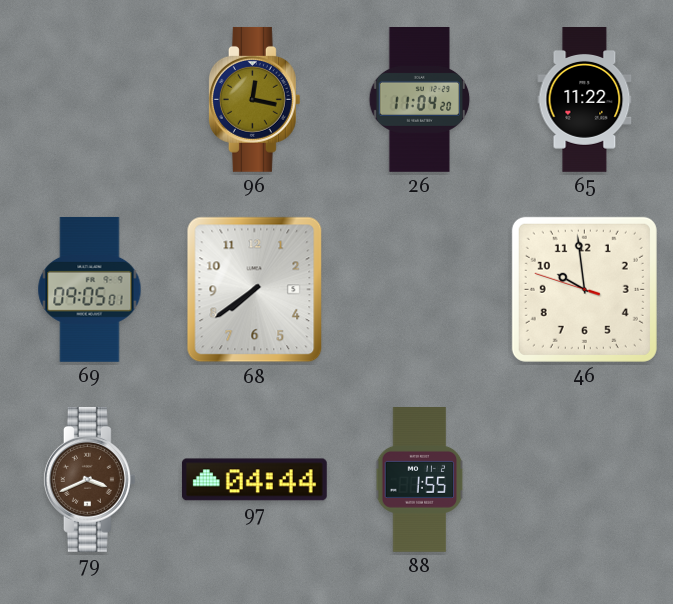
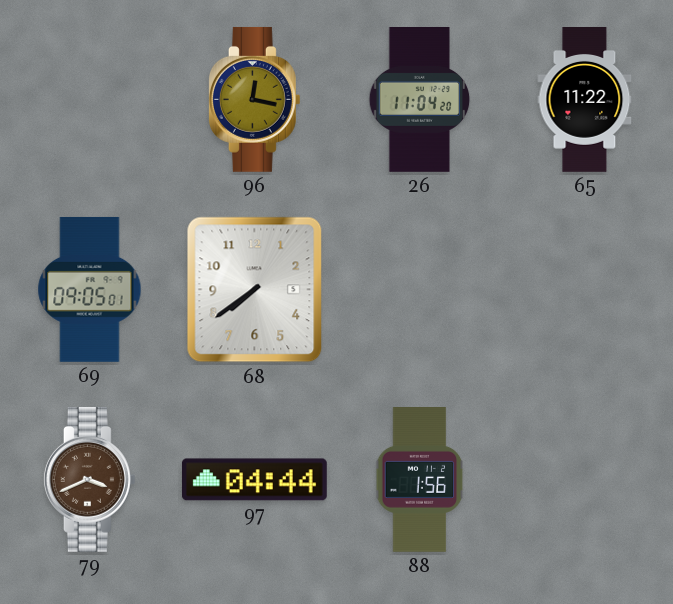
46: 9:58 -> none (584, 289)
88: 1:55 -> 1:56 (420, 480)
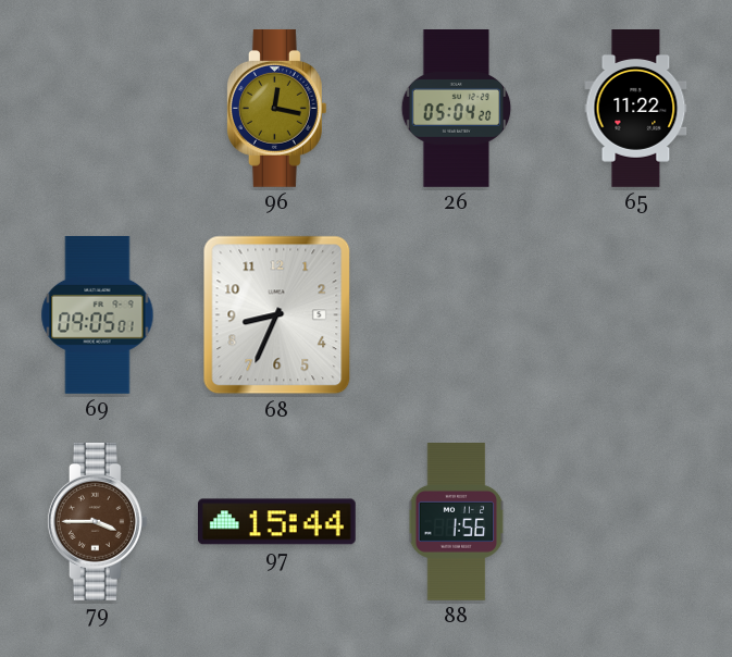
26: 11:04 -> 05:04 (457, 109)
68: 7:39 -> 8:34 (277, 315)
79: 3:41 -> 3:45 (97, 521)
97: 04:44 -> 15:44 (276, 522)
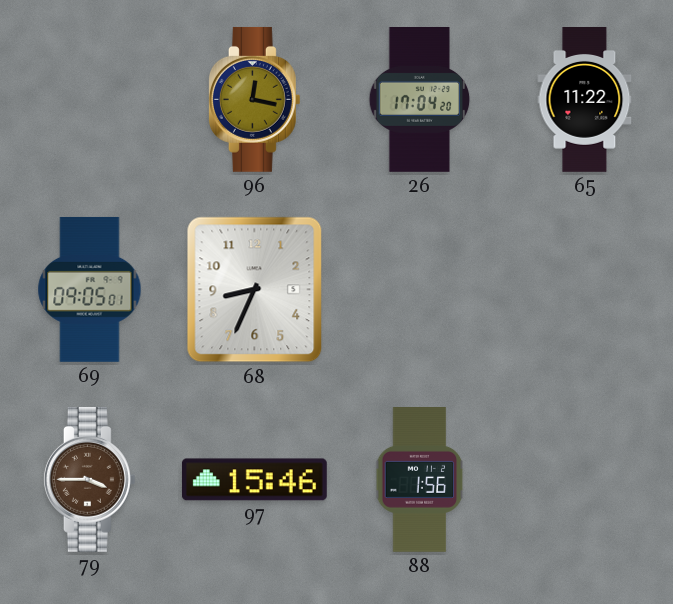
26: 05:04 -> 17:04 (420, 100)
97: 15:44 -> 15:46 (254, 480)
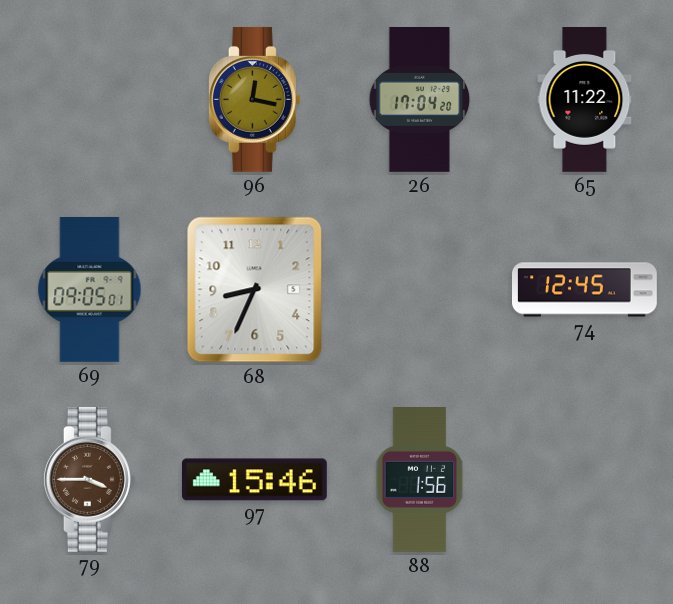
74: none -> 12:45 (585, 290)
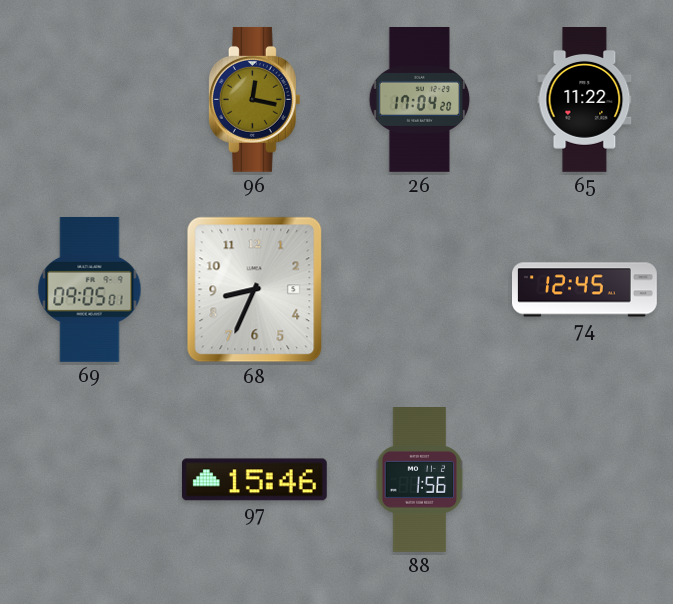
79: 3:45 -> none (89, 479)
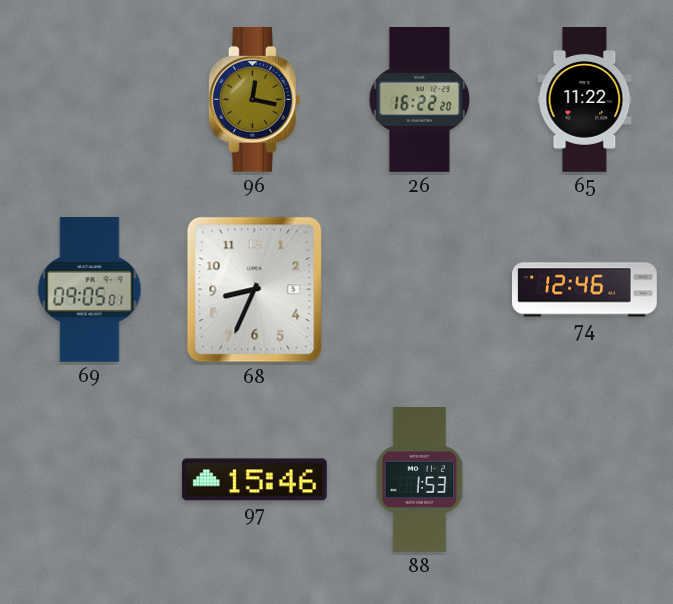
26: 17:04 -> 16:22 (420, 100)
74: 12:45 -> 12:46 (585, 290)
88: 1:56 -> 1:53 (420, 480)
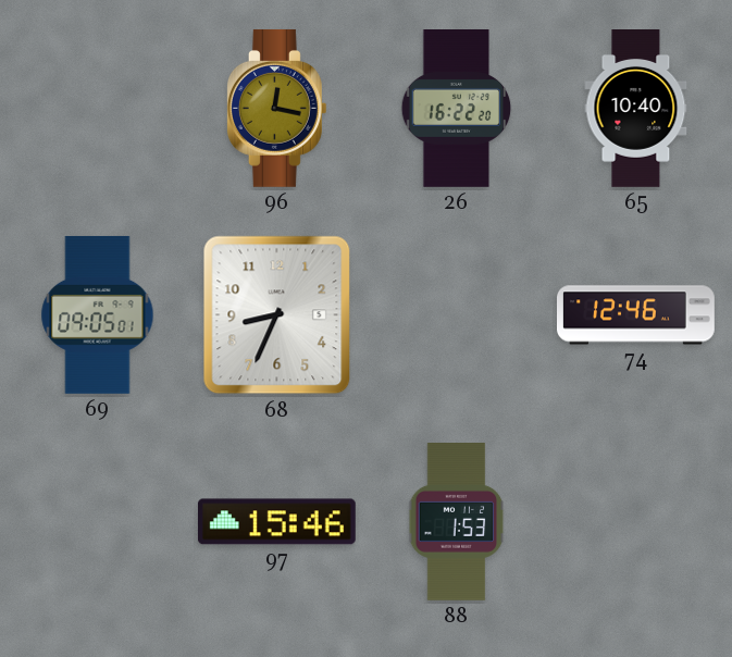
65: 11:22 -> 10:40 (636, 109)
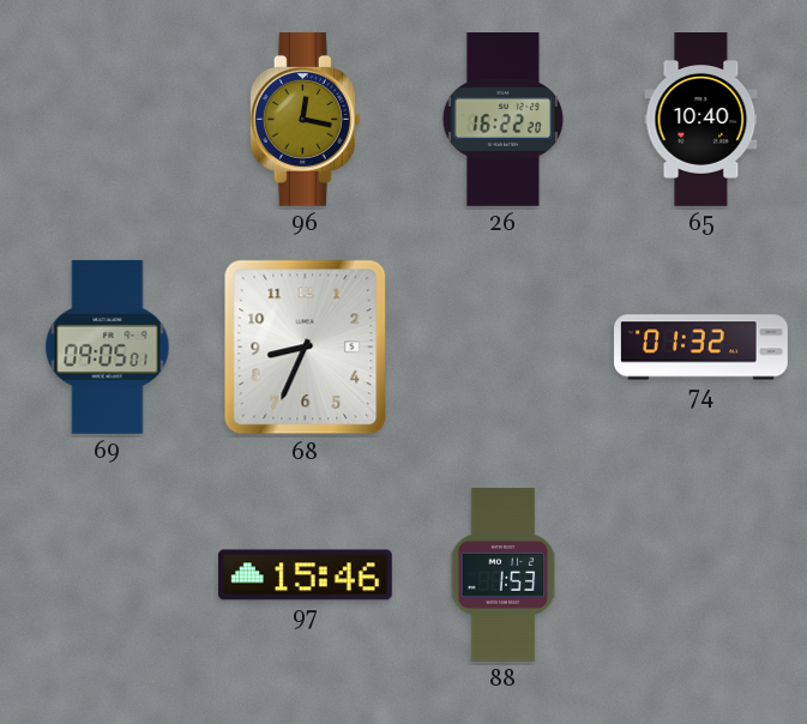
74: 12:46 -> 01:32 (701, 348)
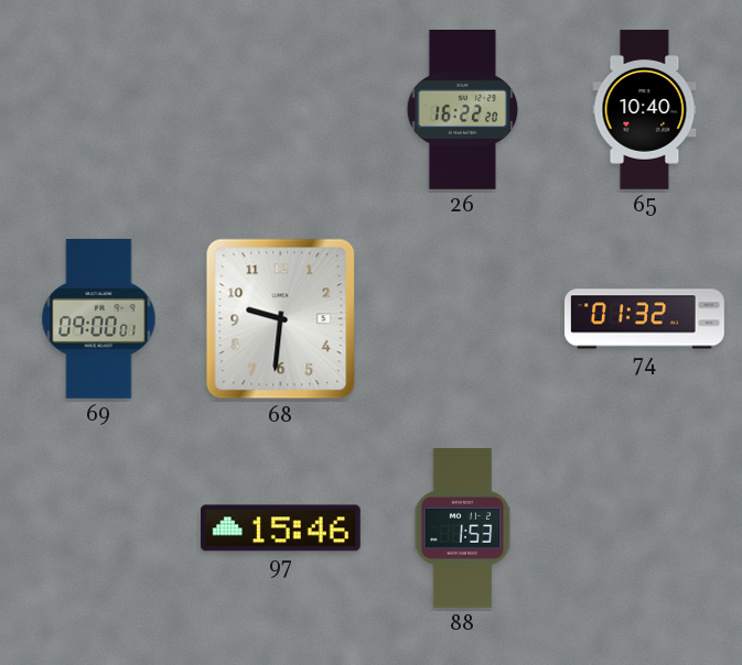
96: 12:17 -> none (305, 119)
69: 09:05 -> 09:00 (99, 318)
68: 8:34 -> 9:31 (281, 319)
